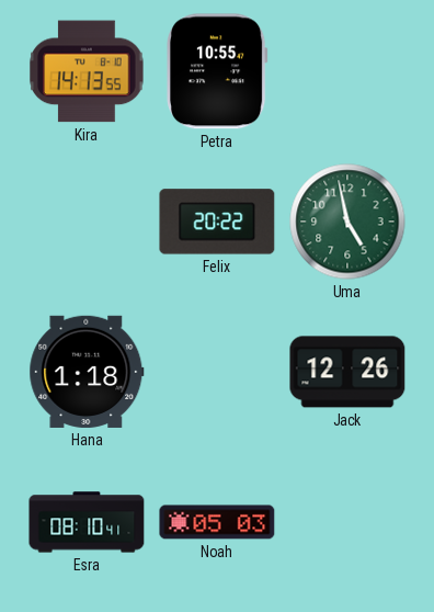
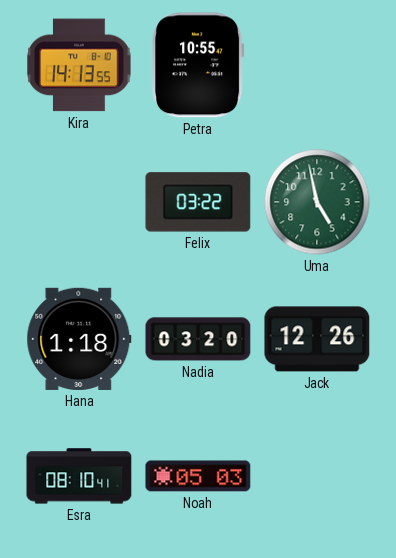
Felix: 20:22 -> 03:22 (198, 202)
Nadia: none -> 03:20 (198, 339)
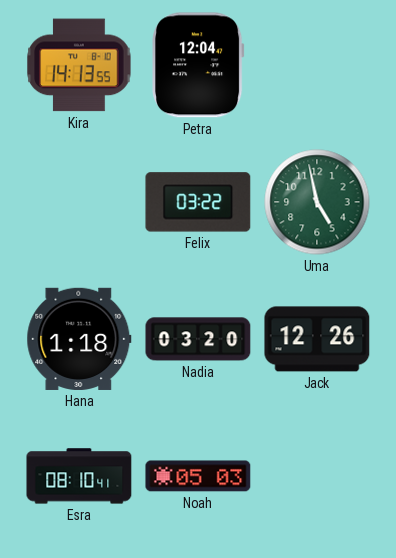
Petra: 10:55 -> 12:04 (199, 65)
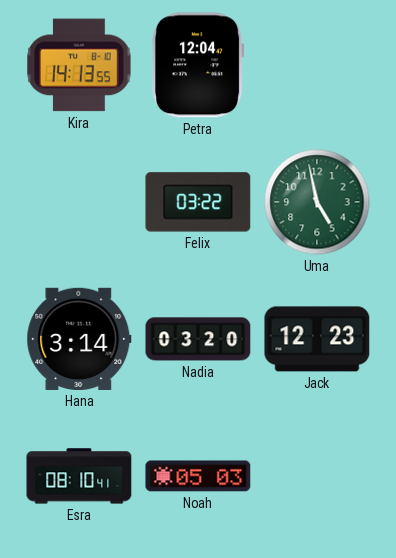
Hana: 1:18 -> 3:14 (79, 339)
Jack: 12:26 -> 12:23 (317, 339)
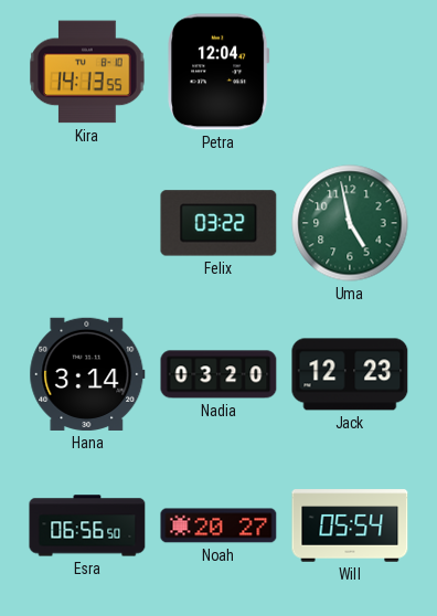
Esra: 08:10 -> 06:56 (87, 525)
Noah: 05:03 -> 20:27 (218, 525)
Will: none -> 05:54 (350, 525)
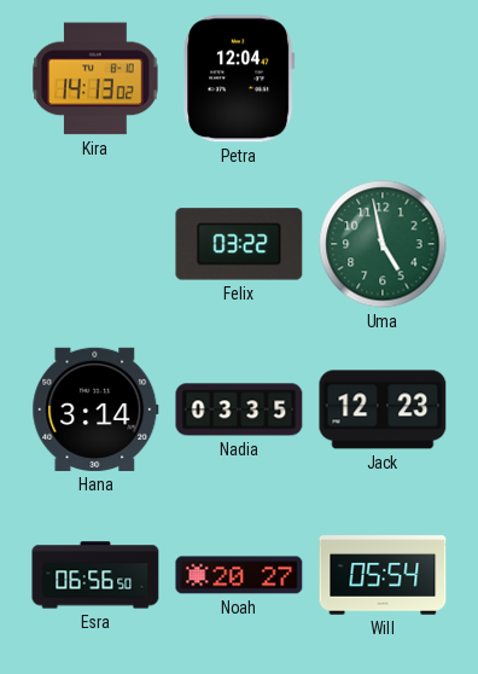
Kira: 14:13:55 -> 14:13:02 (95, 79)
Nadia: 03:20 -> 03:35 (239, 409)
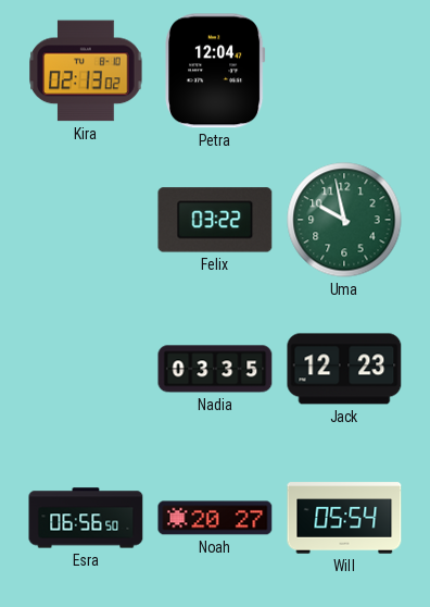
Kira: 14:13 -> 02:13 (86, 71)
Uma: 4:58 -> 9:58 (344, 220)
Hana: 3:14 -> none (95, 409)
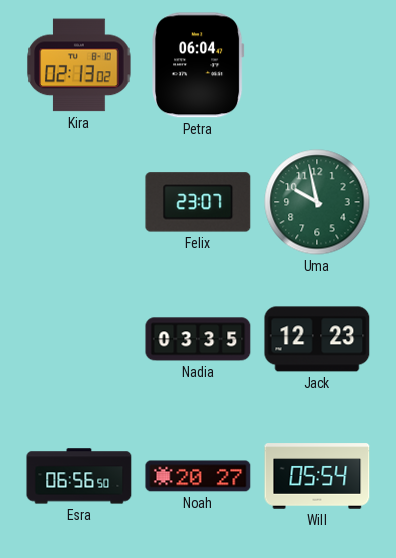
Petra: 12:04 -> 06:04 (199, 65)
Felix: 03:22 -> 23:07 (198, 202)
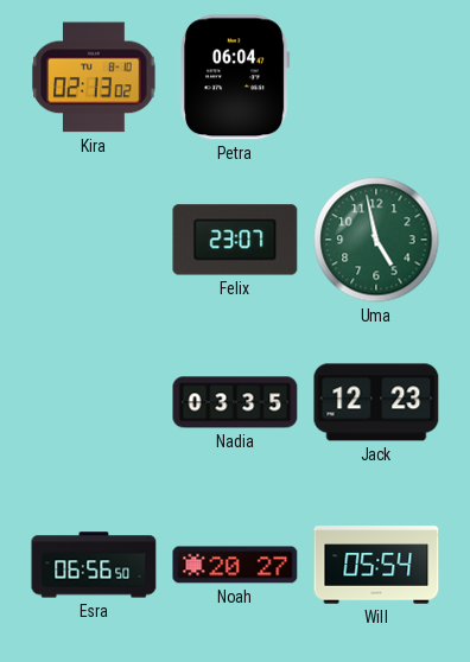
Uma: 9:58 -> 4:58 (376, 240)
